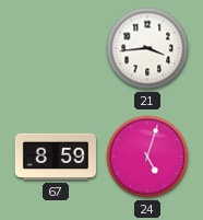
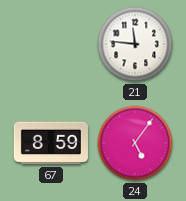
21: 3:44 -> 11:46 (135, 44)
24: 5:03 -> 5:06 (135, 143)
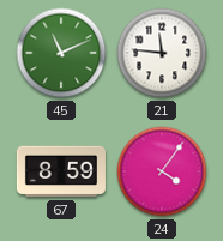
45: none -> 11:11 (61, 53)
24: 5:06 -> 4:06 (162, 171)
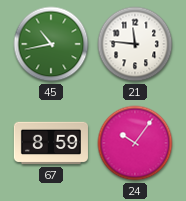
45: 11:11 -> 10:43 (51, 44)
24: 4:06 -> 10:06 (135, 143)
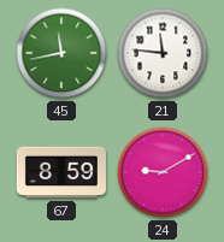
45: 10:43 -> 11:43 (61, 53)
24: 10:06 -> 9:10 (163, 172)
